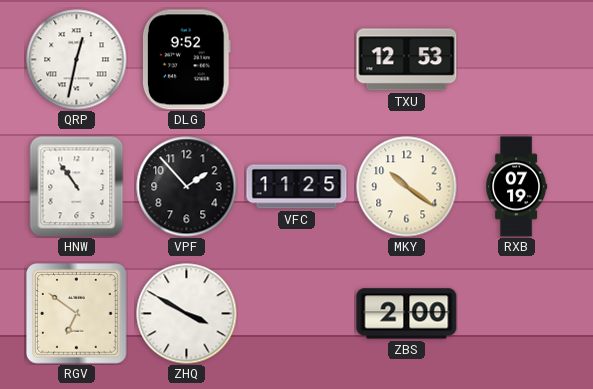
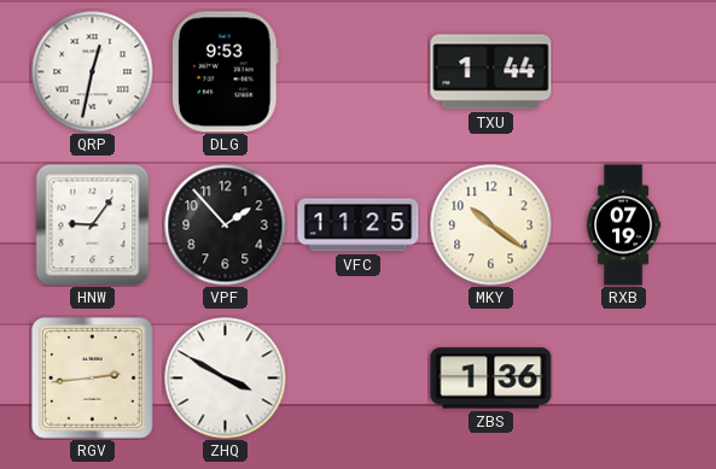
DLG: 9:52 -> 9:53 (225, 72)
TXU: 12:53 -> 1:44 (491, 72)
HNW: 10:54 -> 9:06 (93, 224)
RGV: 6:51 -> 2:44 (93, 379)
ZBS: 2:00 -> 1:36 (491, 379)
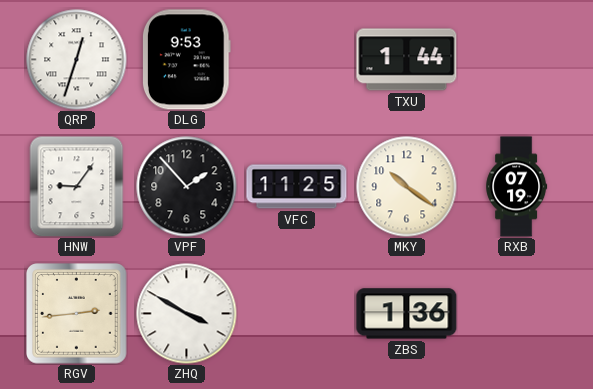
QRP: 12:32 -> 12:33 (77, 60)
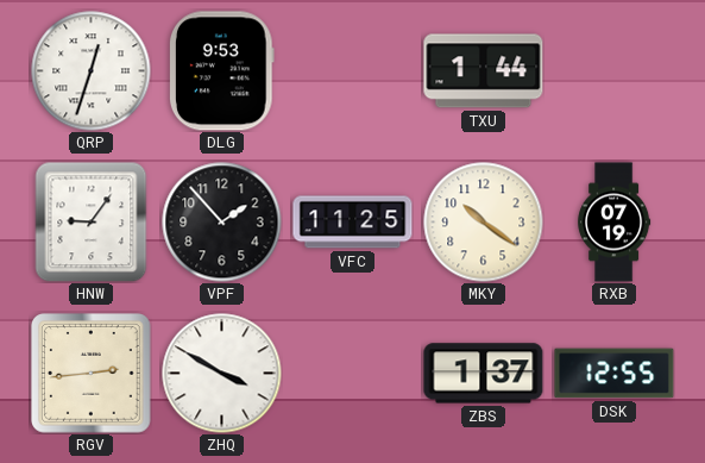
ZBS: 1:36 -> 1:37 (484, 374)
DSK: none -> 12:55 (615, 374)
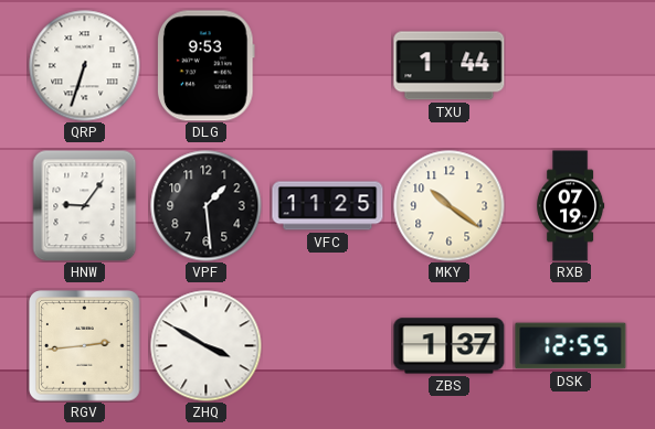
QRP: 12:33 -> 6:33 (85, 66)
VPF: 1:53 -> 1:29 (207, 206)
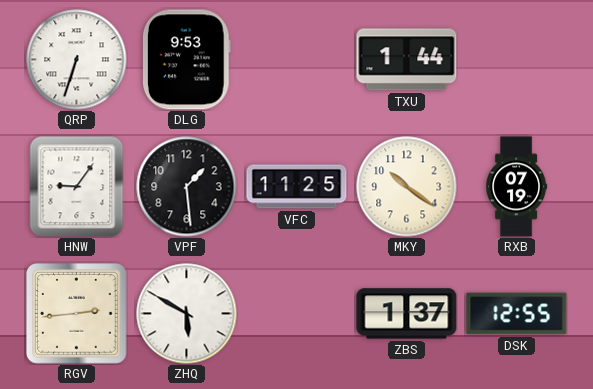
ZHQ: 3:50 -> 5:50 (187, 314)
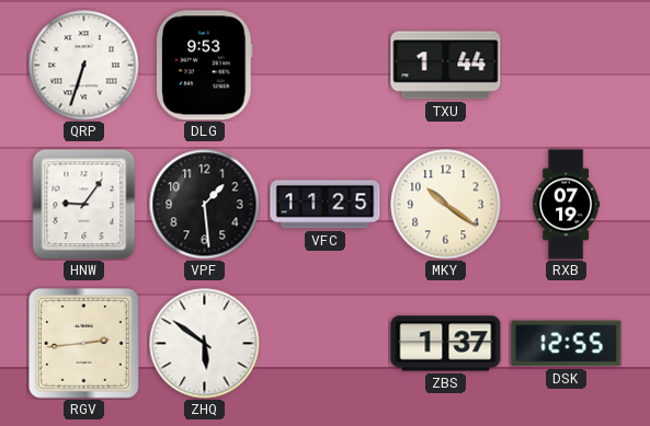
ZHQ: 5:50 -> 5:51 (205, 344)
